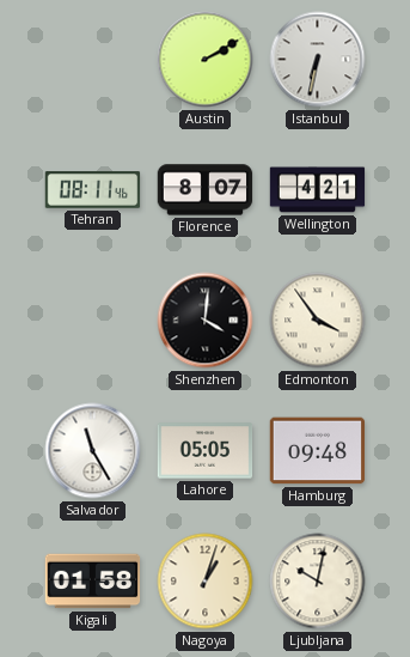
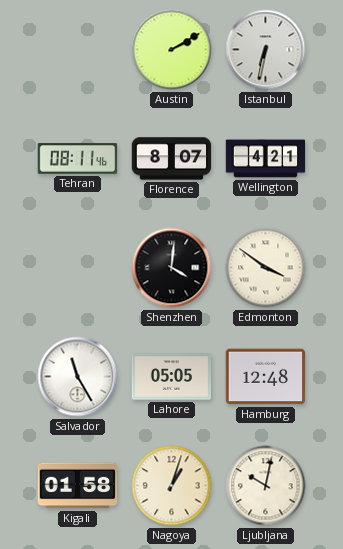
Edmonton: 3:54 -> 3:51 (266, 268)
Hamburg: 09:48 -> 12:48 (266, 377)
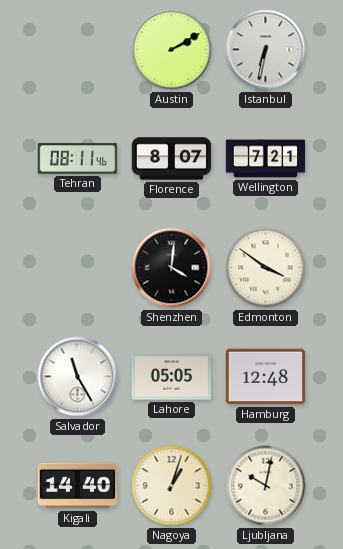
Wellington: 4:21 -> 7:21 (266, 159)
Kigali: 01:58 -> 14:40 (78, 486)
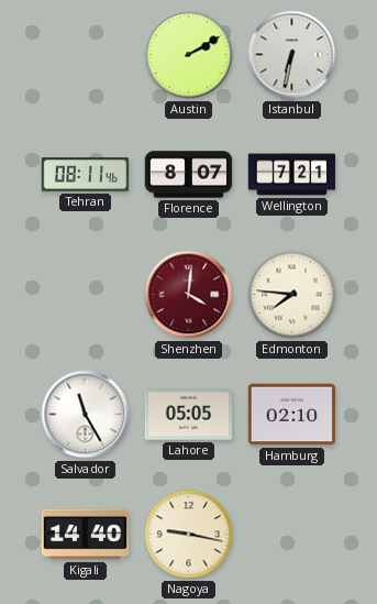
Shenzhen dial: black -> burgundy (189, 295)
Edmonton: 3:51 -> 7:46 (292, 295)
Hamburg: 12:48 -> 02:10 (292, 415)
Nagoya: 1:03 -> 9:17 (189, 535)
Ljubljana: 10:02 -> none (266, 486)
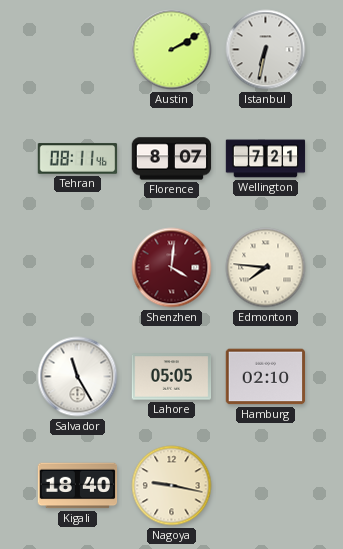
Kigali: 14:40 -> 18:40 (78, 486)
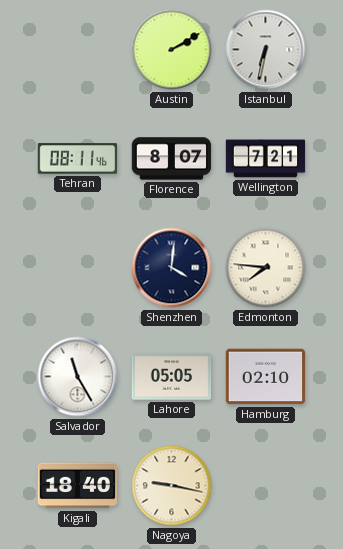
Shenzhen dial: burgundy -> navy (172, 268)
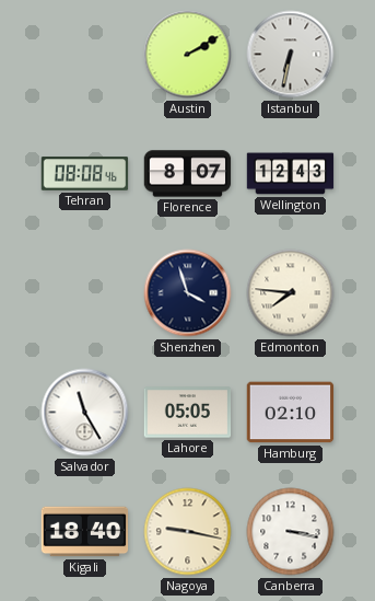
Tehran: 08:11 -> 08:08 (85, 174)
Wellington: 7:21 -> 12:43 (291, 174)
Shenzhen: 4:01 -> 3:57 (188, 293)
Canberra: none -> 3:17 (291, 532)
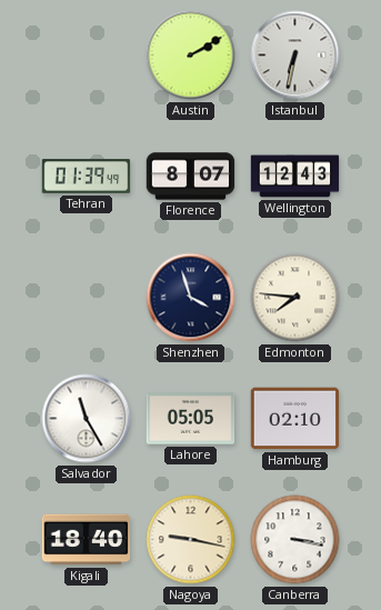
Tehran: 08:08 -> 01:39 (87, 177)
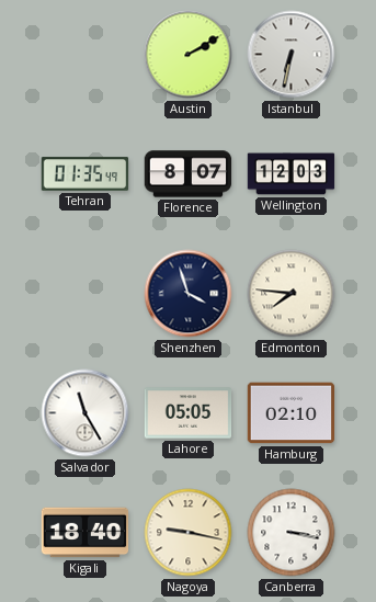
Tehran: 01:39 -> 01:35 (86, 174)
Wellington: 12:43 -> 12:03 (292, 174)
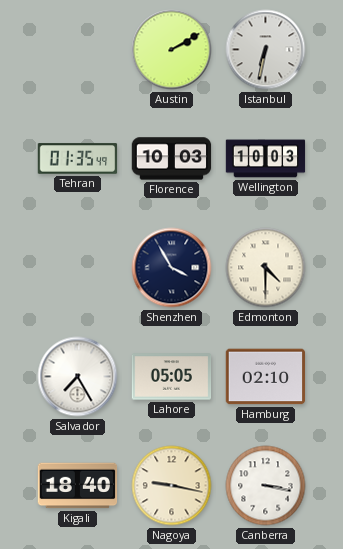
Florence: 8:07 -> 10:03 (172, 159)
Wellington: 12:03 -> 10:03 (266, 159)
Shenzhen: 3:57 -> 3:55 (172, 268)
Edmonton: 7:46 -> 4:30 (266, 268)
Salvador: 11:25 -> 7:25 (78, 377)
